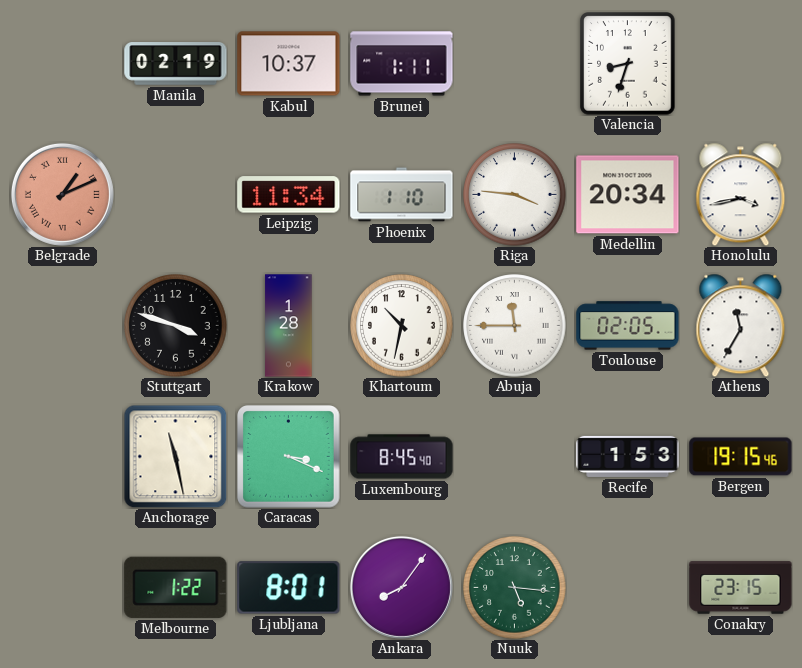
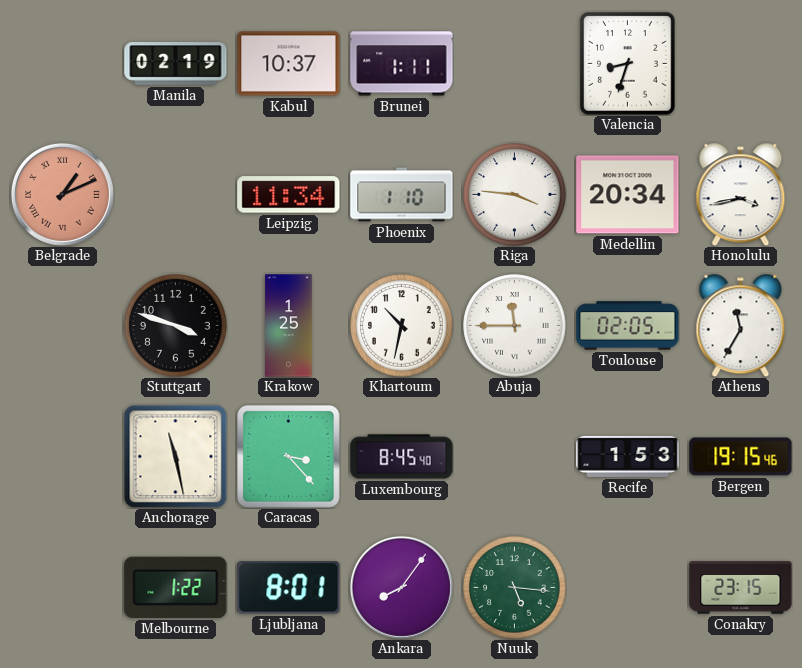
Krakow: 1:28 -> 1:25 (289, 326)
Caracas: 3:19 -> 3:23 (289, 457)
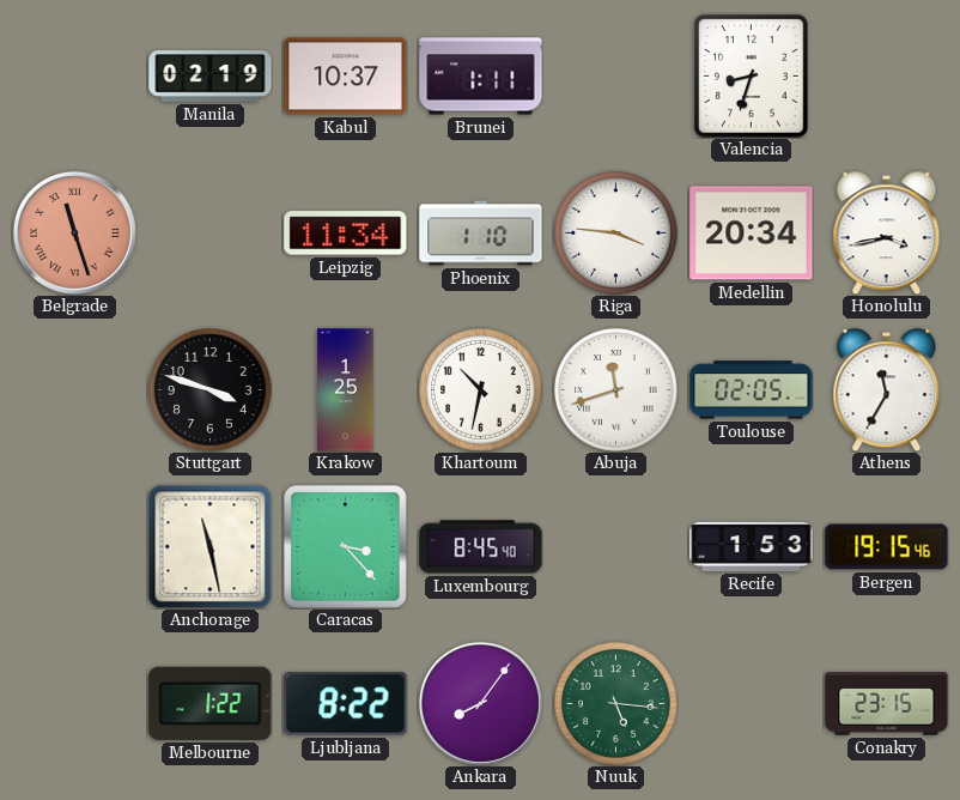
Belgrade: 1:11 -> 11:27 (74, 232)
Abuja: 11:45 -> 11:42 (616, 390)
Ljubljana: 8:01 -> 8:22 (346, 704)
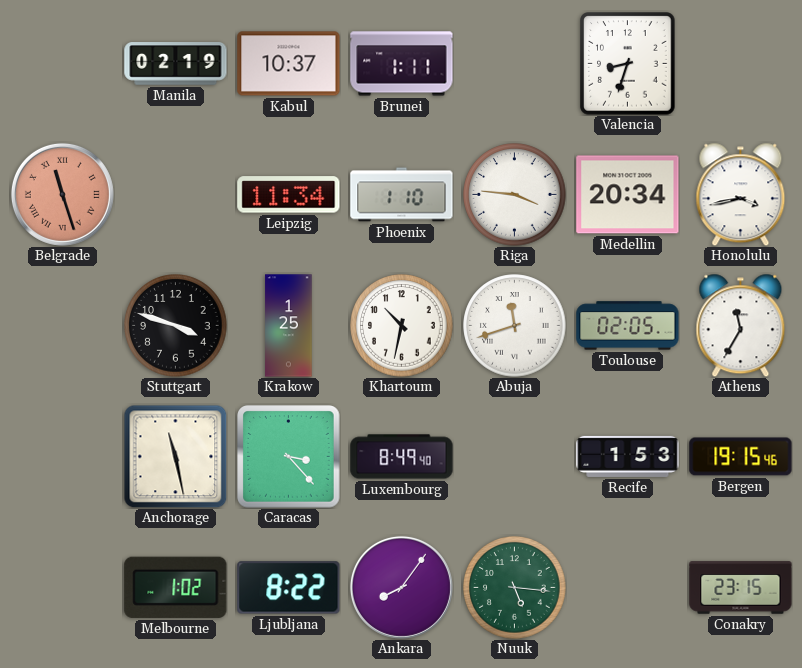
Luxembourg: 8:45 -> 8:49 (402, 457)
Melbourne: 1:22 -> 1:02 (176, 587)
